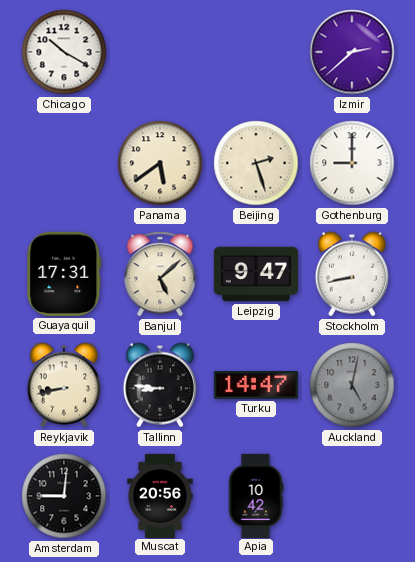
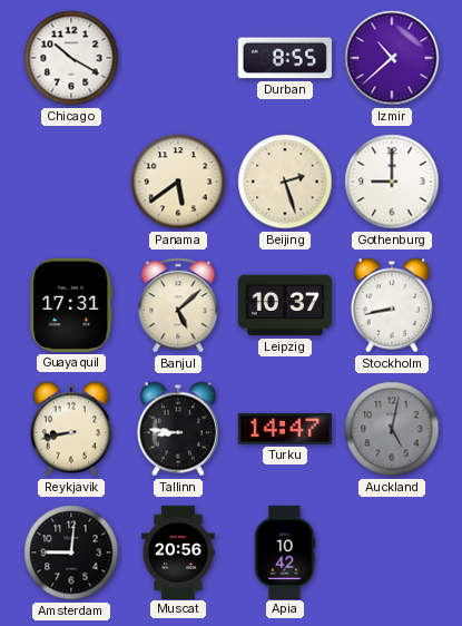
Durban: none -> 8:55 (285, 58)
Izmir: 2:38 -> 10:38 (392, 58)
Leipzig: 9:47 -> 10:37 (284, 305)
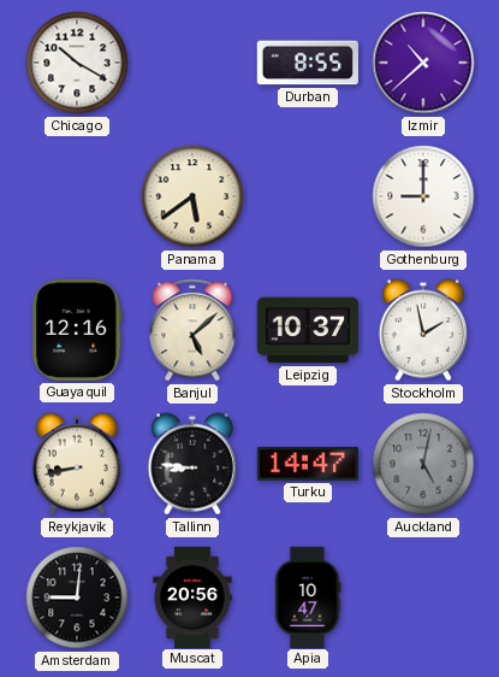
Beijing: 2:27 -> none (285, 182)
Guayaquil: 17:31 -> 12:16 (77, 330)
Stockholm: 8:43 -> 1:58 (423, 330)
Apia: 10:42 -> 10:47 (308, 596)
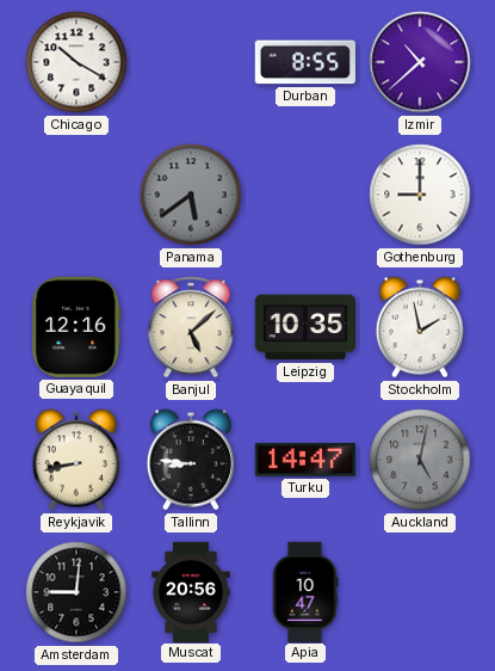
Panama dial: cream -> grey (191, 195)
Leipzig: 10:37 -> 10:35 (304, 327)
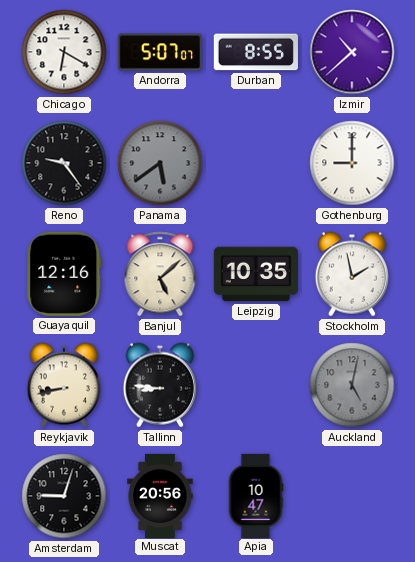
Chicago: 10:20 -> 6:20 (64, 52)
Andorra: none -> 5:07 (160, 52)
Reno: none -> 9:24 (64, 163)
Turku: 14:47 -> none (305, 460)
Amsterdam: 9:01 -> 9:03 (64, 496)
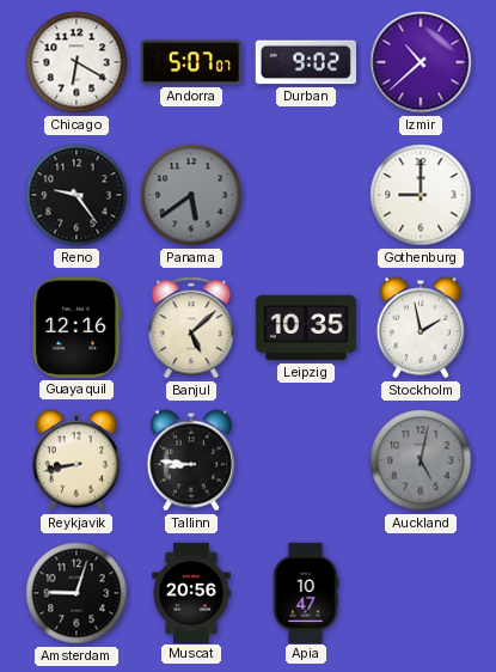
Durban: 8:55 -> 9:02 (306, 62)
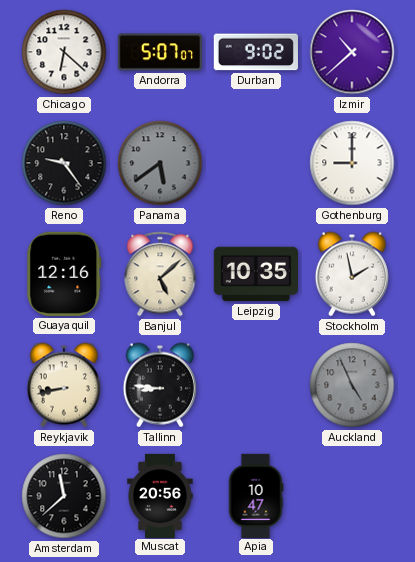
Chicago: 6:20 -> 6:22 (64, 52)
Auckland: 5:02 -> 4:56 (352, 385)
Amsterdam: 9:03 -> 11:38 (64, 496)
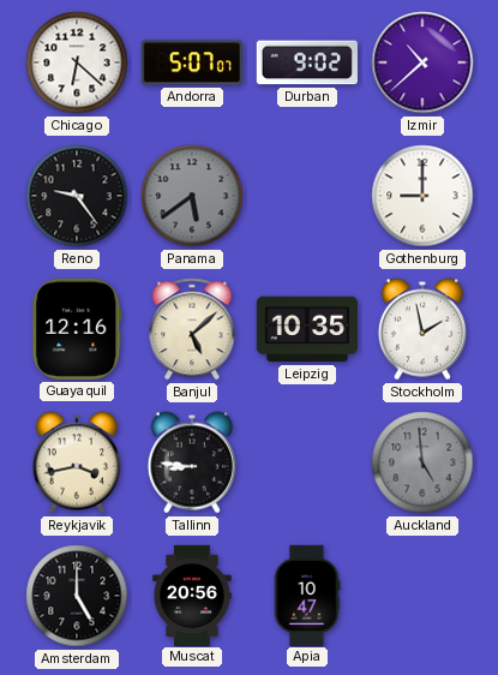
Reykjavik: 8:43 -> 3:43 (77, 462)
Auckland: 4:56 -> 4:59 (422, 462)
Amsterdam: 11:38 -> 5:00 (77, 596)
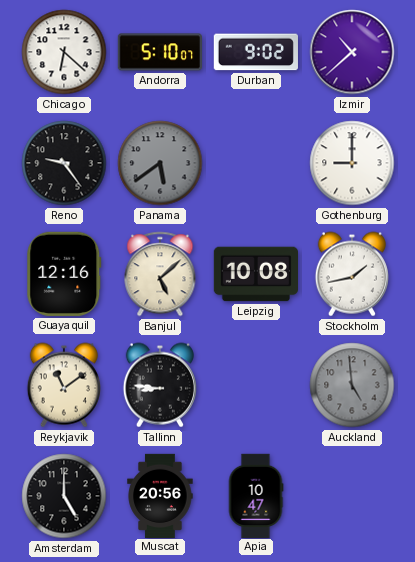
Andorra: 5:07 -> 5:10 (160, 52)
Leipzig: 10:35 -> 10:08 (255, 274)
Stockholm: 1:58 -> 1:43 (352, 274)
Reykjavik: 3:43 -> 11:09 (64, 385)
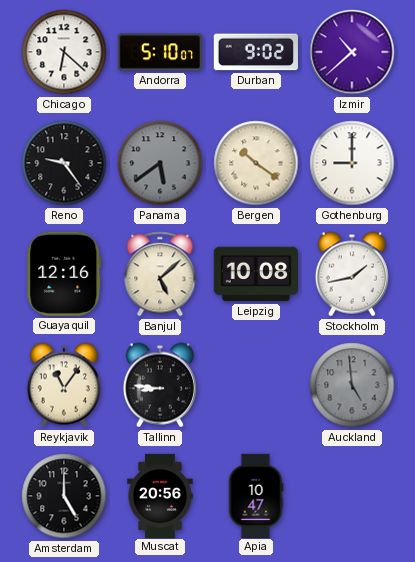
Bergen: none -> 10:21 (256, 163)
Reykjavik: 11:09 -> 11:06 (64, 385)
